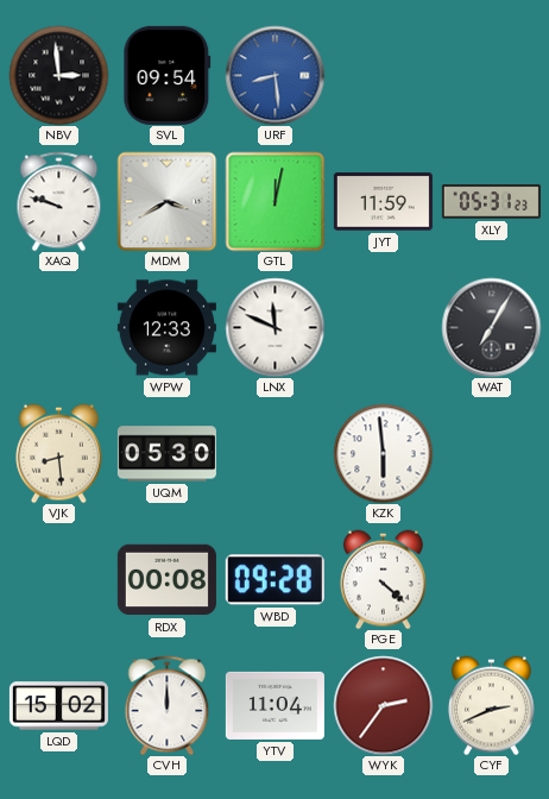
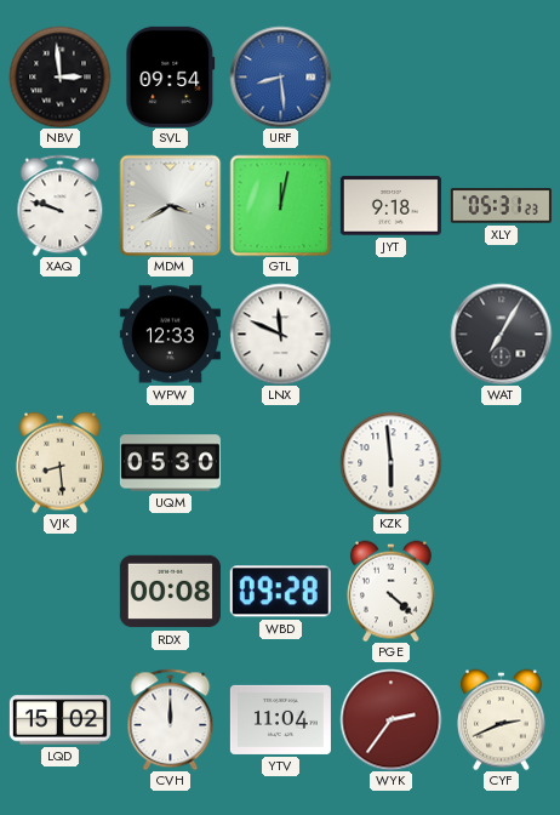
JYT: 11:59 -> 9:18 (390, 206)
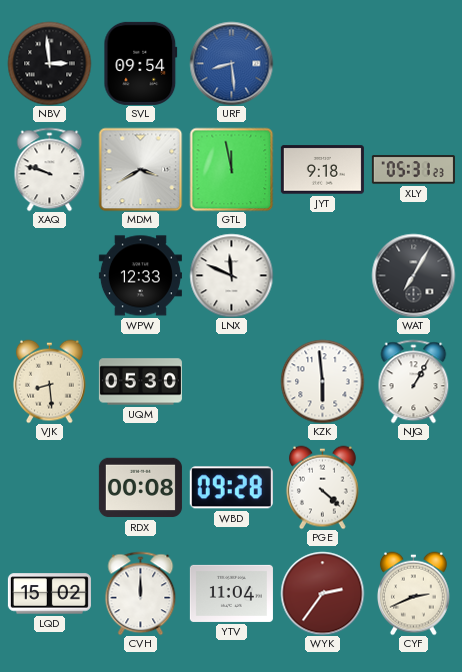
GTL: 12:02 -> 11:58 (231, 169)
NJQ: none -> 1:05 (414, 381)
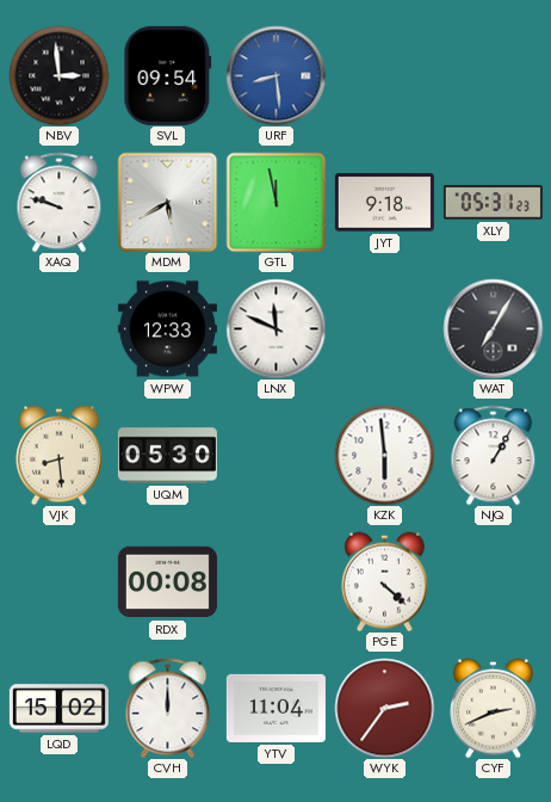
MDM: 3:40 -> 5:40 (167, 202)
WBD: 09:28 -> none (231, 488)
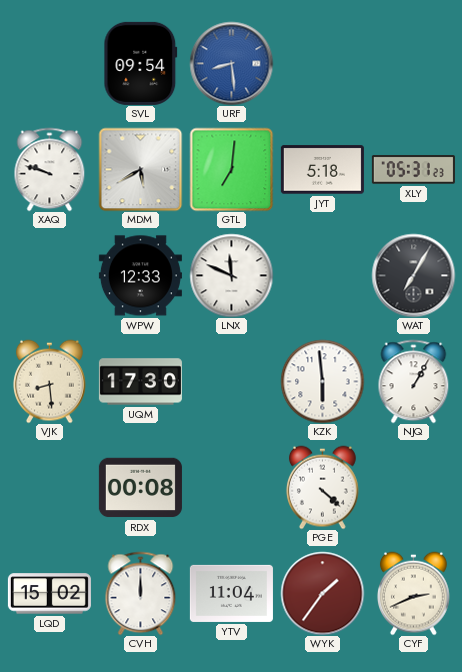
NBV: 2:59 -> none (58, 75)
GTL: 11:58 -> 7:01 (231, 169)
JYT: 9:18 -> 5:18 (322, 170)
UQM: 05:30 -> 17:30 (140, 382)
WYK: 2:36 -> 1:36 (322, 593)
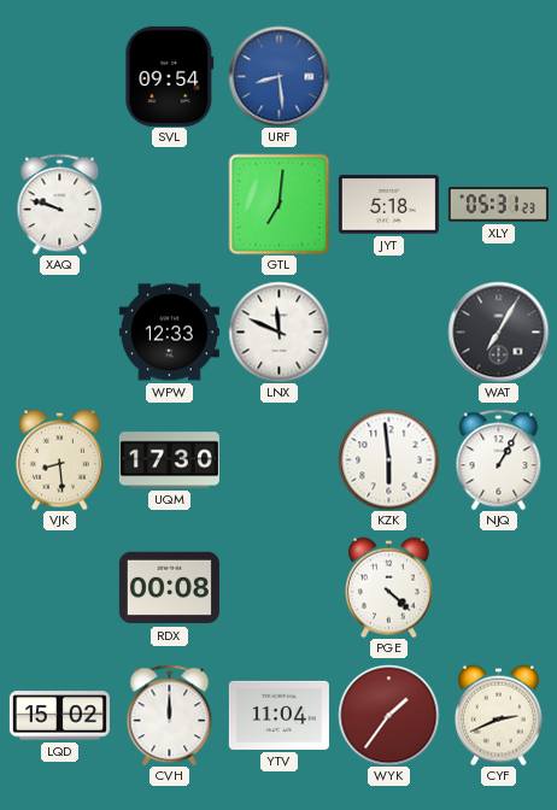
MDM: 5:40 -> none (140, 169)
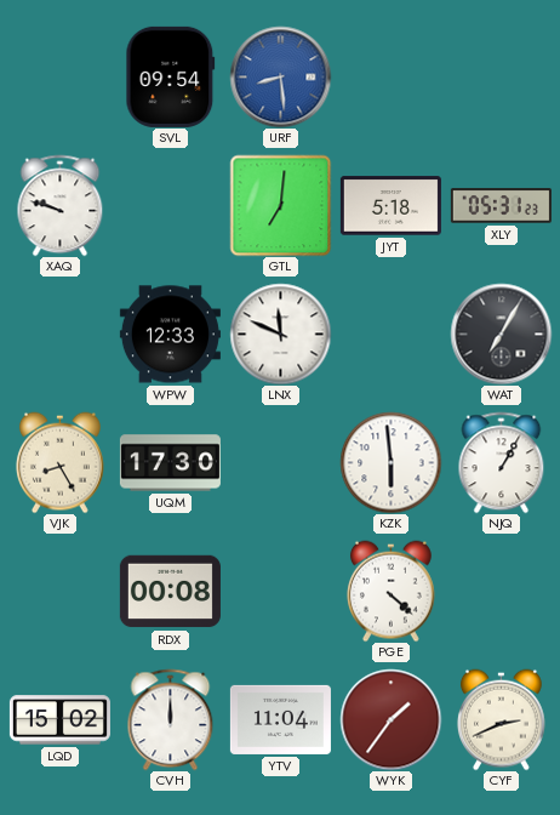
VJK: 8:29 -> 8:25 (61, 462)
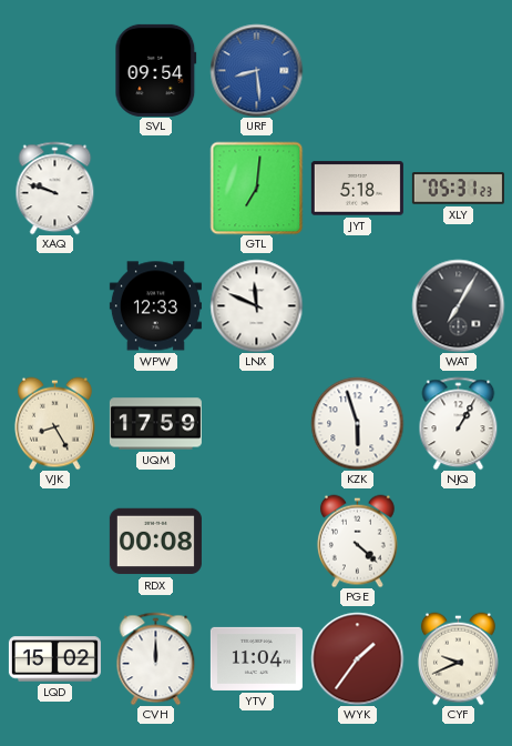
UQM: 17:30 -> 17:59 (155, 424)
KZK: 5:59 -> 5:57 (357, 423)
CYF: 2:41 -> 9:41 (459, 658)
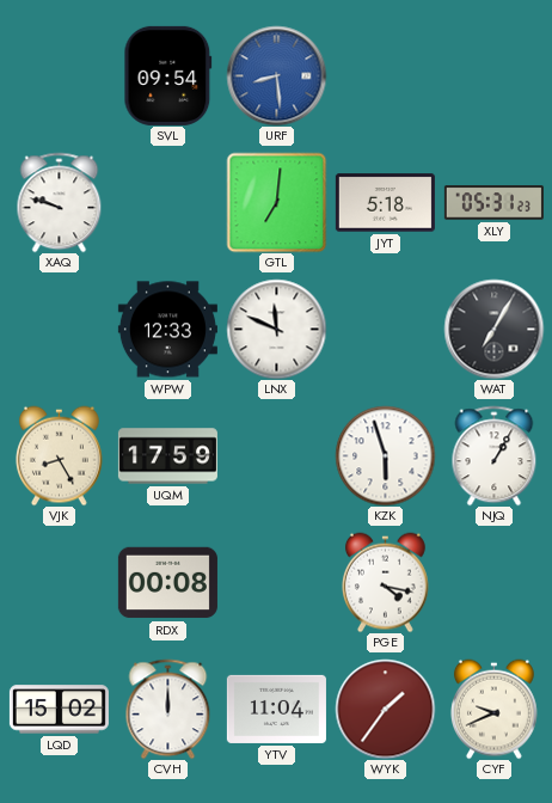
PGE: 4:22 -> 4:17 (386, 582)
